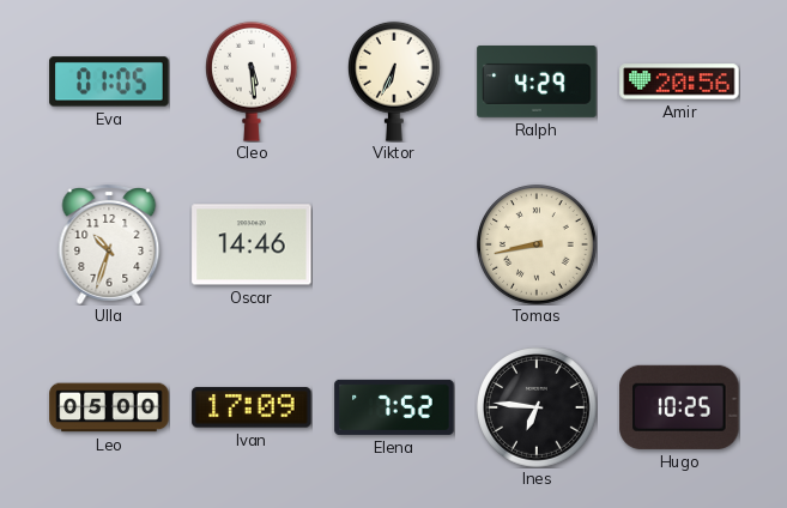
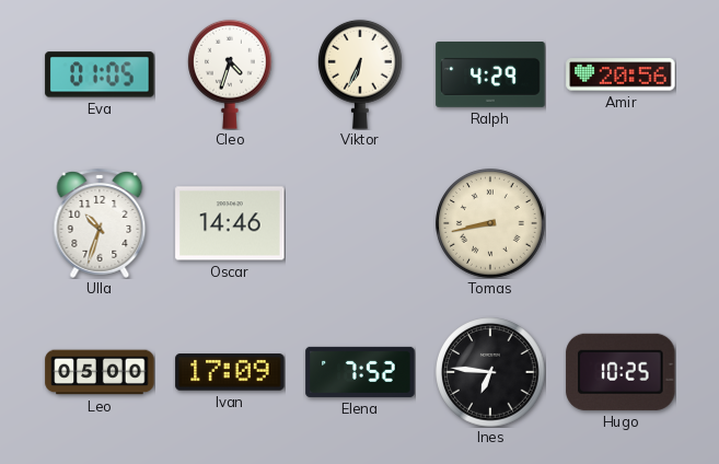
Cleo: 5:29 -> 4:33 (231, 74)
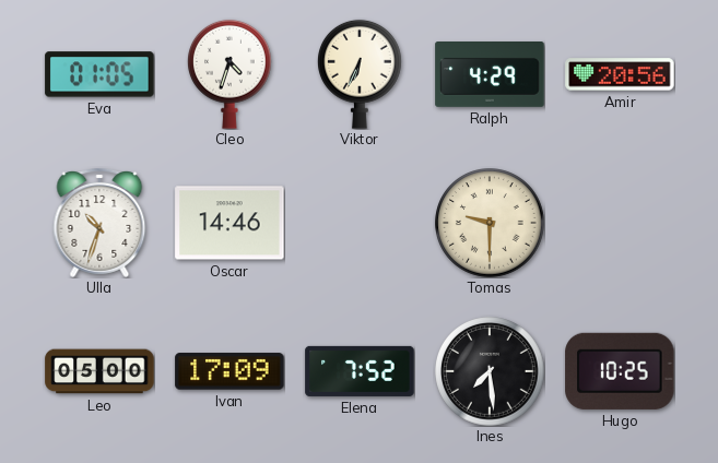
Tomas: 8:43 -> 9:30 (490, 223)
Ines: 6:46 -> 7:29 (490, 371)
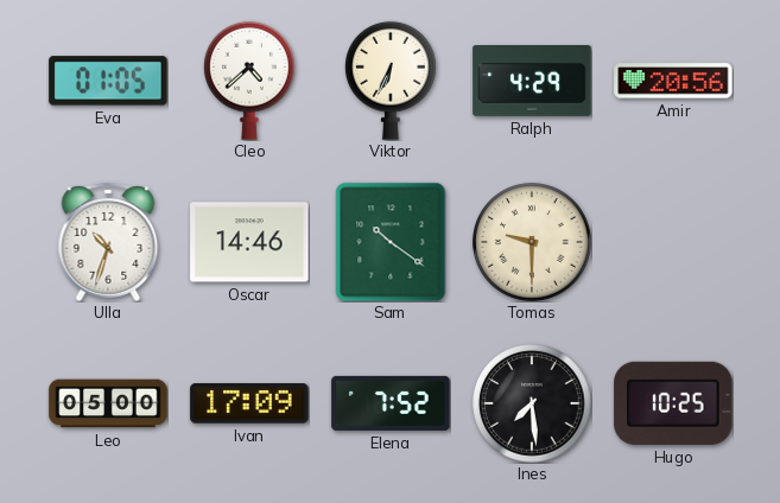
Cleo: 4:33 -> 4:38 (251, 81)
Sam: none -> 10:21 (391, 242)
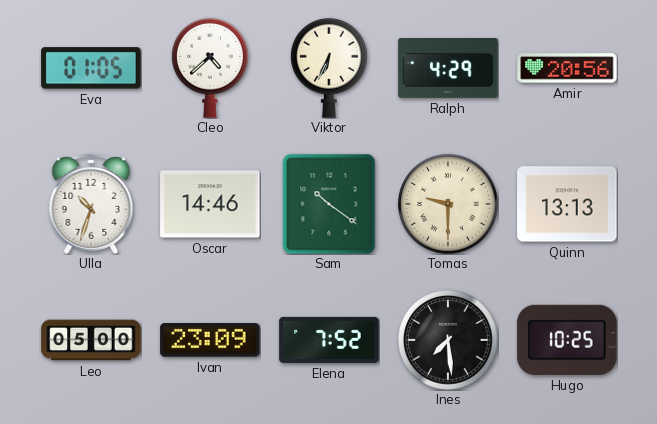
Quinn: none -> 13:13 (567, 204)
Ivan: 17:09 -> 23:09 (210, 340)
